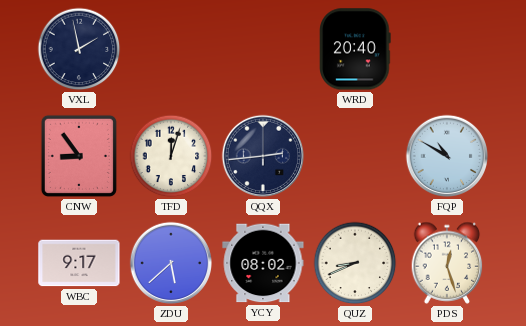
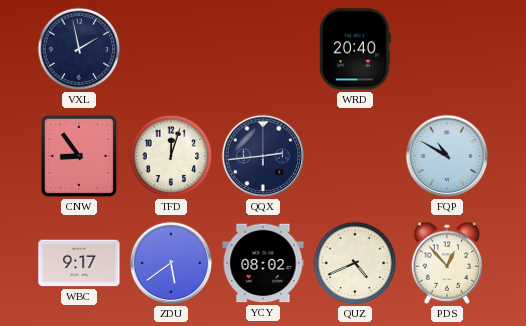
ZDU: 5:38 -> 5:39 (171, 263)
QUZ: 8:41 -> 4:41 (355, 263)
PDS: 12:27 -> 12:53 (447, 263)
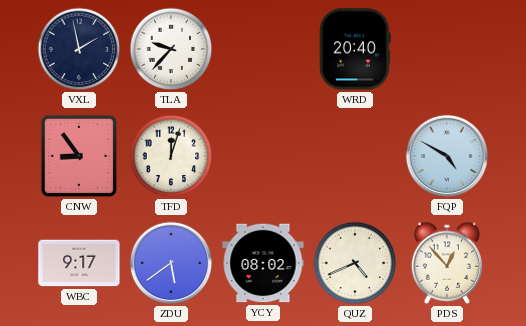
TLA: none -> 9:37 (171, 49)
QQX: 2:44 -> none (263, 156)
FQP: 10:50 -> 4:50 (447, 156)
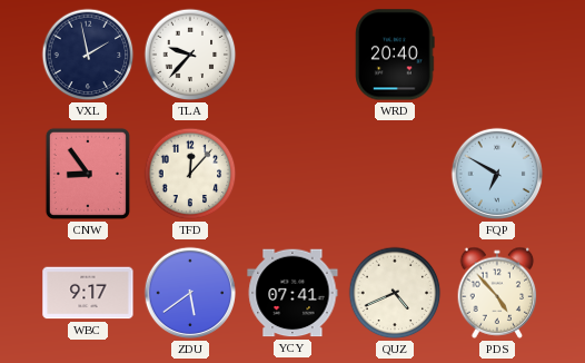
TFD: 12:03 -> 12:07 (190, 174)
FQP: 4:50 -> 6:50 (497, 174)
YCY: 08:02 -> 07:41 (292, 293)
PDS: 12:53 -> 4:53 (497, 293)
